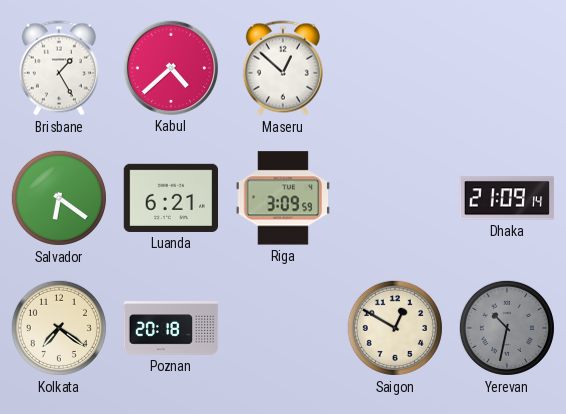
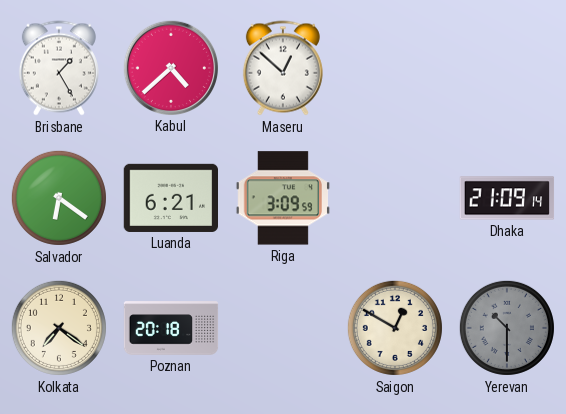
Yerevan: 10:32 -> 10:30 (507, 328)
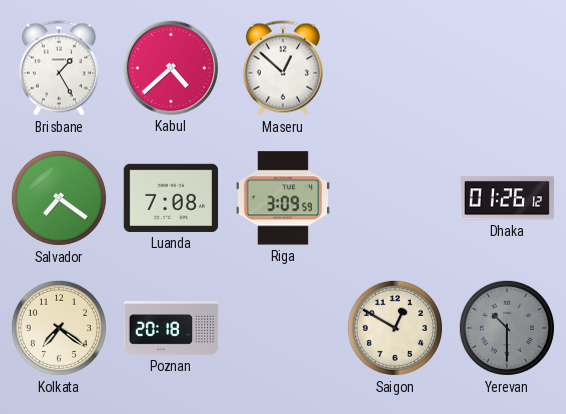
Salvador: 6:21 -> 7:21 (59, 198)
Luanda: 6:21 -> 7:08 (170, 198)
Dhaka: 21:09 -> 01:26 (507, 198)
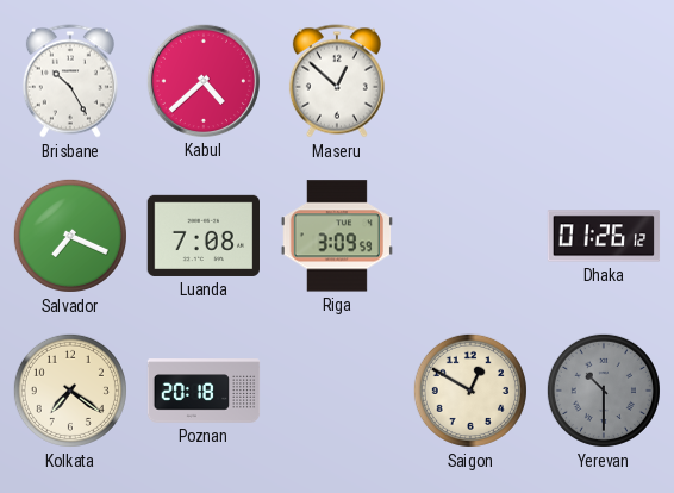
Brisbane: 1:25 -> 10:25 (70, 81)
Salvador: 7:21 -> 7:19 (70, 236)
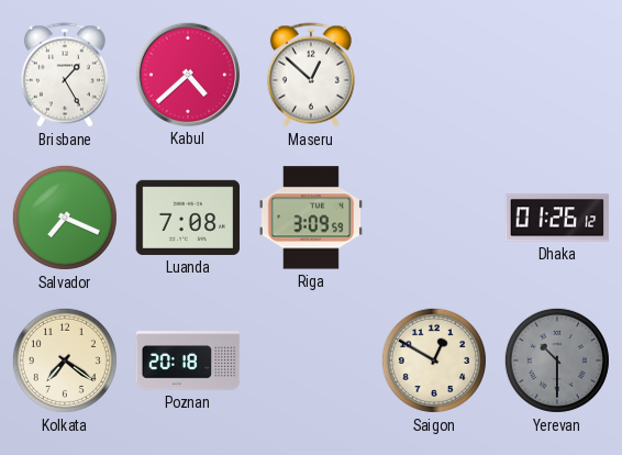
Brisbane: 10:25 -> 1:25 (65, 75)
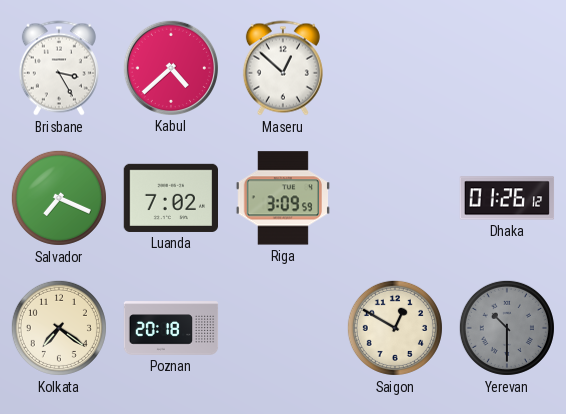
Brisbane: 1:25 -> 3:25 (59, 68)
Luanda: 7:08 -> 7:02 (170, 198)
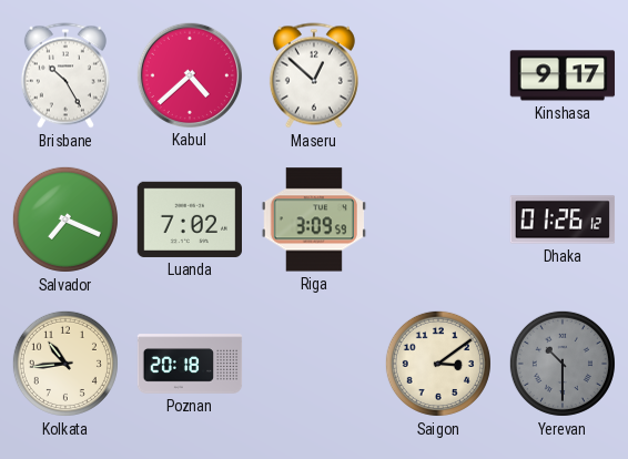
Brisbane: 3:25 -> 10:25 (65, 75)
Kinshasa: none -> 9:17 (563, 75)
Kolkata: 7:21 -> 10:44 (65, 364)
Saigon: 12:50 -> 3:09 (438, 364)
